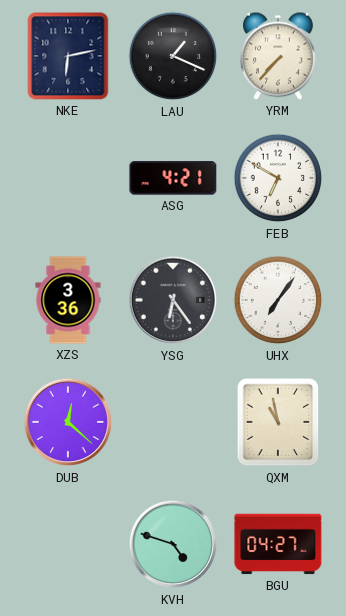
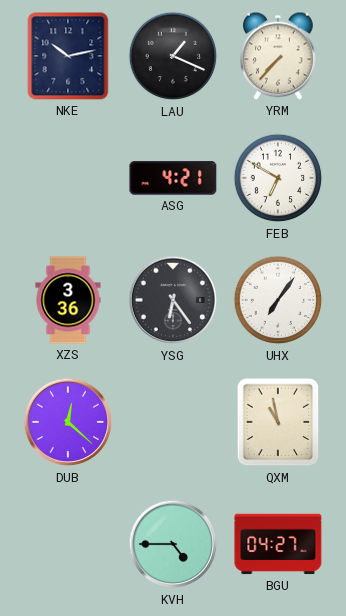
NKE: 6:13 -> 10:13 (68, 56)
KVH: 4:48 -> 4:45 (173, 544)
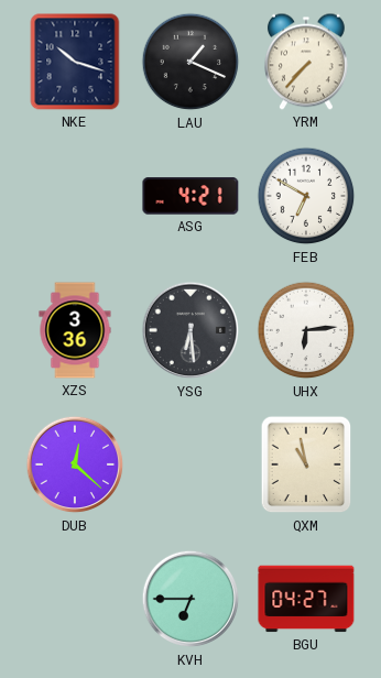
NKE: 10:13 -> 10:18 (75, 62)
YSG: 6:24 -> 6:29 (190, 330)
UHX: 7:06 -> 6:14 (306, 330)
KVH: 4:45 -> 6:45 (190, 599)
